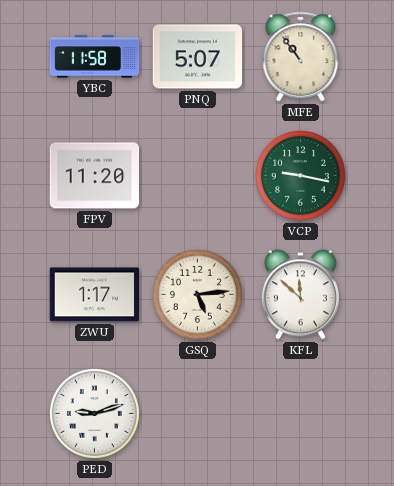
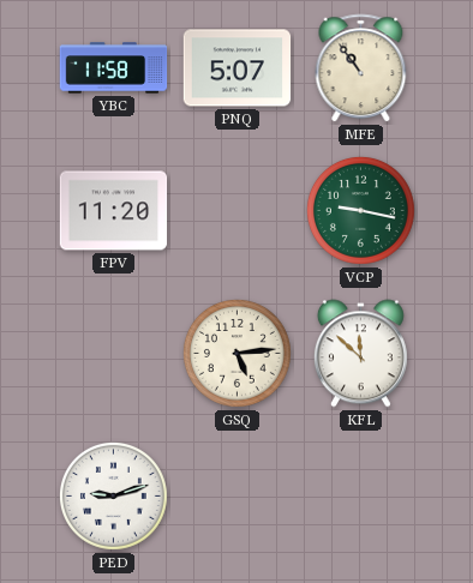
ZWU: 1:17 -> none (95, 295)
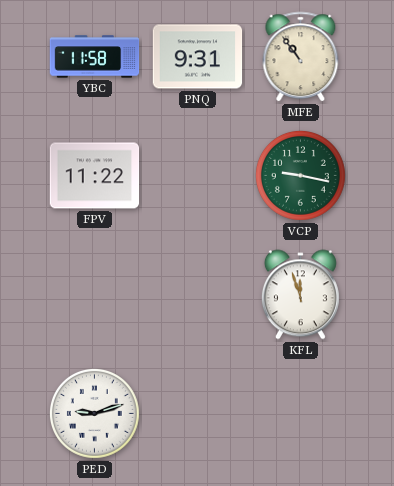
PNQ: 5:07 -> 9:31 (198, 57)
FPV: 11:20 -> 11:22 (95, 176)
GSQ: 5:14 -> none (237, 353)
KFL: 11:52 -> 11:57 (300, 295)
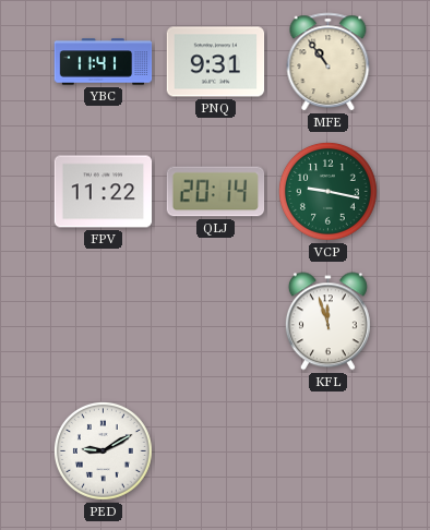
YBC: 11:58 -> 11:41 (104, 62)
QLJ: none -> 20:14 (216, 192)
PED: 9:12 -> 9:10 (103, 450)
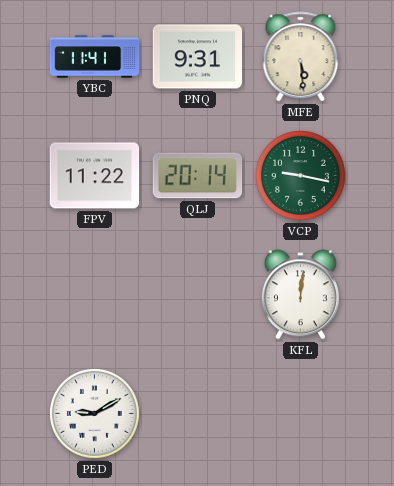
MFE: 10:54 -> 5:29 (301, 57)
KFL: 11:57 -> 12:01 (300, 295)
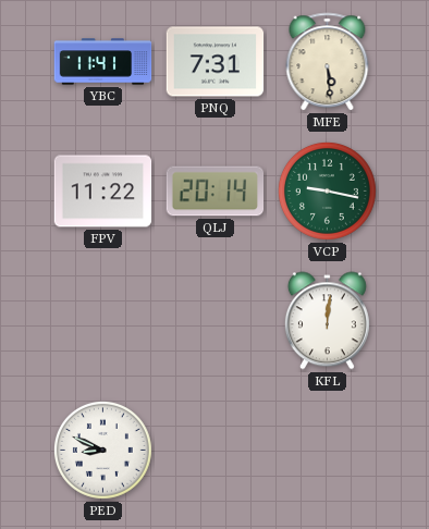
PNQ: 9:31 -> 7:31 (216, 62)
PED: 9:10 -> 8:49 (102, 450)
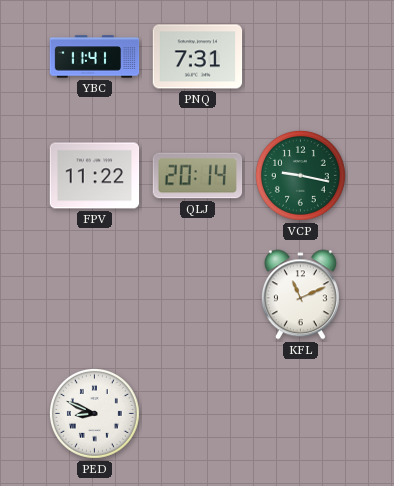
MFE: 5:29 -> none (328, 62)
KFL: 12:01 -> 11:11 (300, 295)
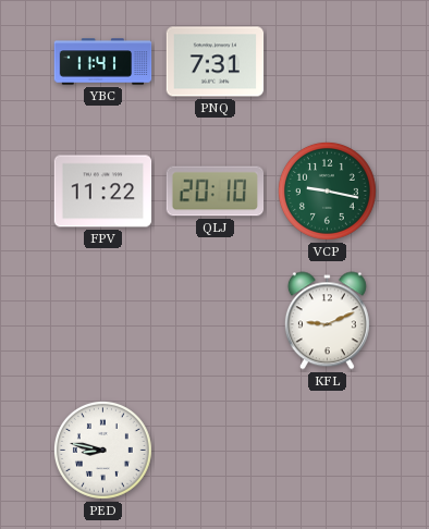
QLJ: 20:14 -> 20:10 (216, 192)
KFL: 11:11 -> 9:11 (327, 321)
PED: 8:49 -> 8:47 (102, 450)
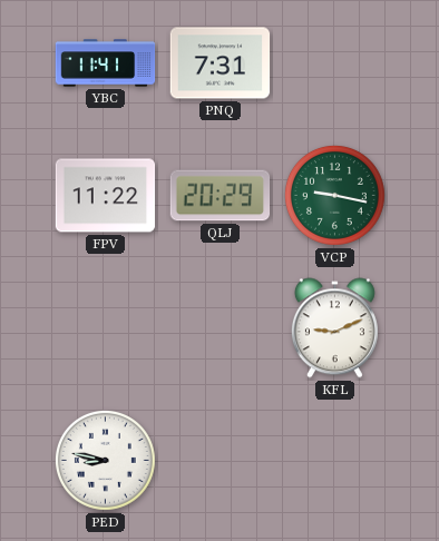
QLJ: 20:10 -> 20:29 (221, 196)
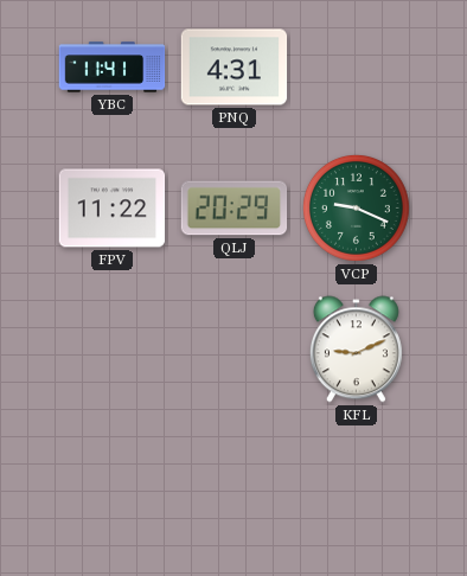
PNQ: 7:31 -> 4:31 (235, 68)
VCP: 9:17 -> 9:19 (356, 207)
PED: 8:47 -> none (105, 460)
